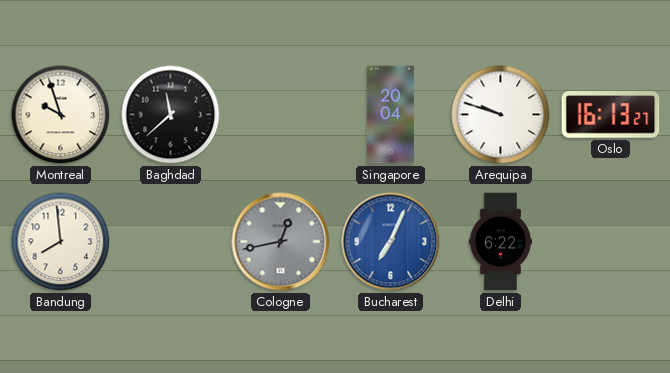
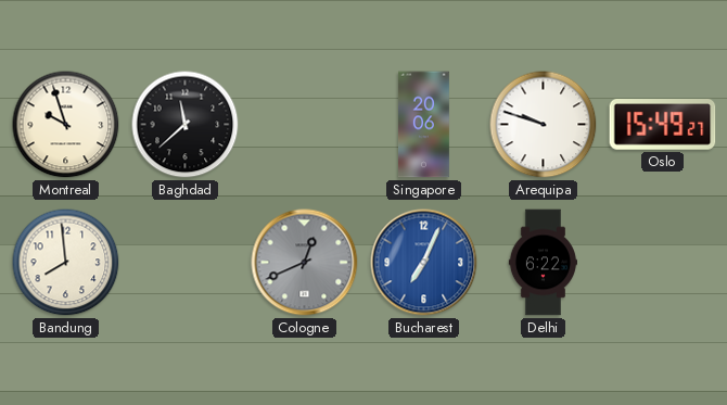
Singapore: 20:04 -> 20:06 (424, 125)
Oslo: 16:13 -> 15:49 (663, 125)
Cologne: 12:43 -> 12:41 (305, 263)
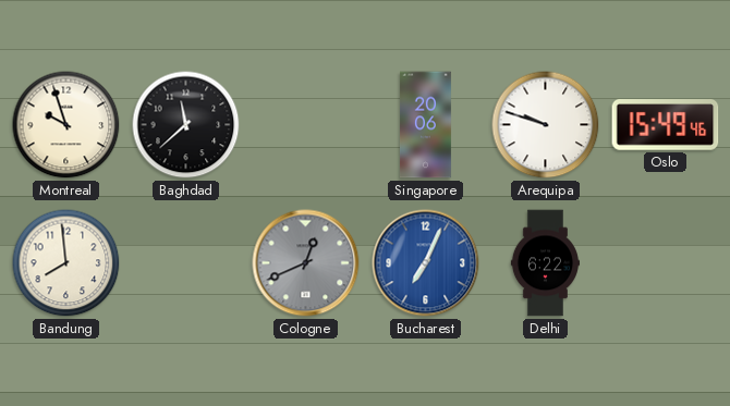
Oslo: 15:49:27 -> 15:49:46 (666, 125)
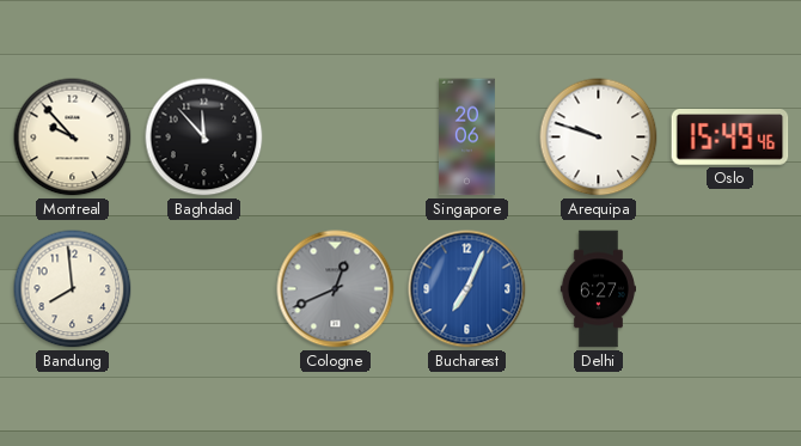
Montreal: 9:57 -> 9:53 (73, 138)
Baghdad: 11:38 -> 11:53 (204, 138)
Delhi: 6:22 -> 6:27 (598, 289)
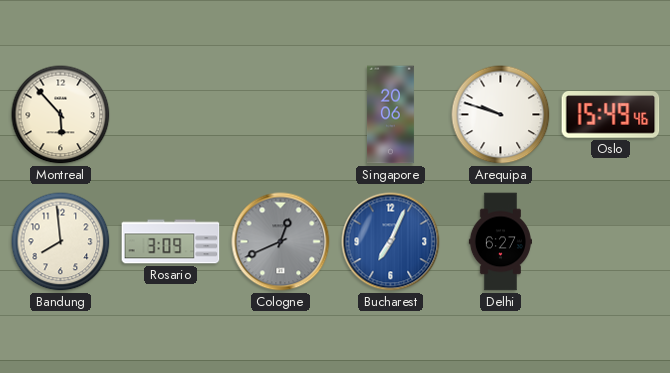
Montreal: 9:53 -> 5:53 (61, 115)
Baghdad: 11:53 -> none (204, 138)
Rosario: none -> 3:09 (171, 242)
